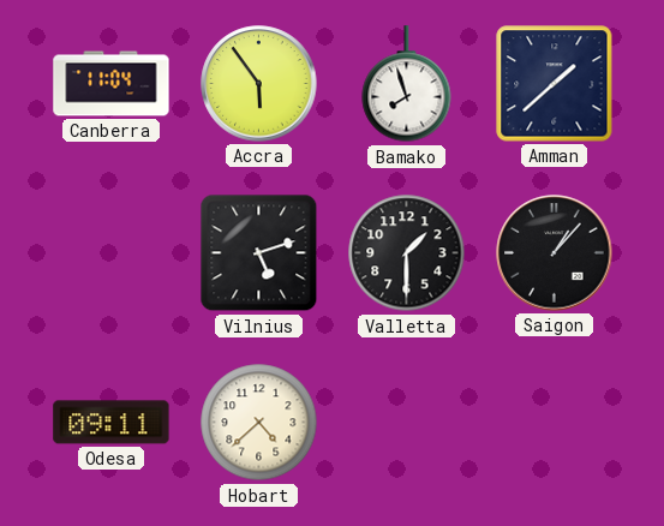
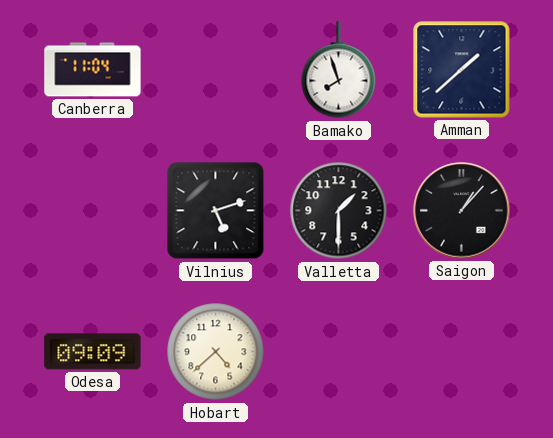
Accra: 5:54 -> none (259, 84)
Odesa: 09:11 -> 09:09 (93, 352)
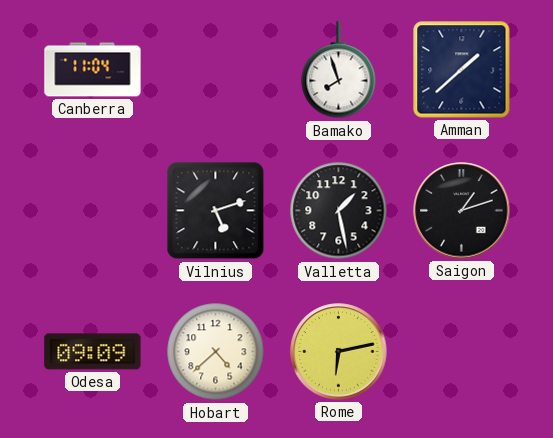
Valletta: 1:30 -> 1:28 (339, 211)
Saigon: 1:07 -> 1:12 (462, 211)
Rome: none -> 6:13 (339, 352)
